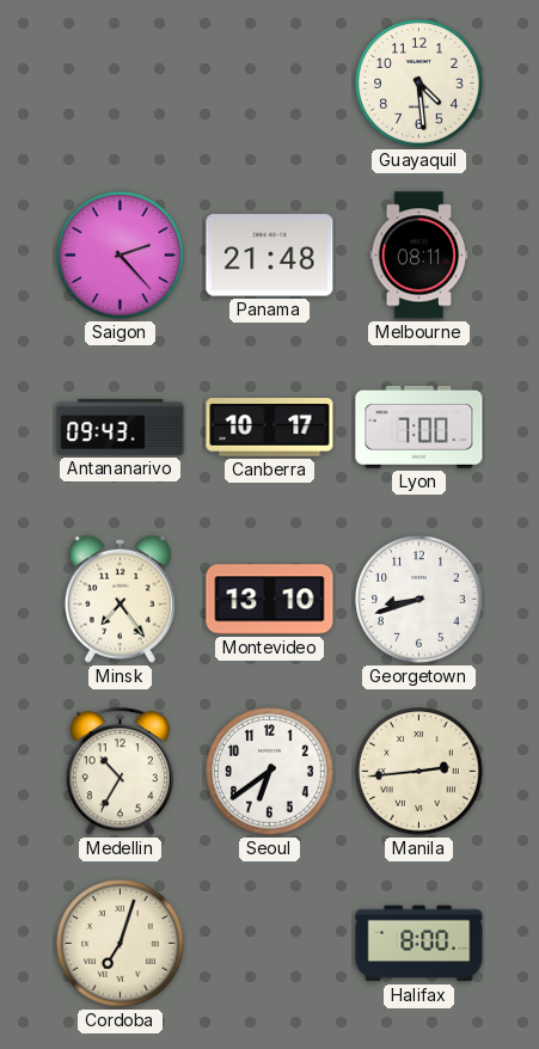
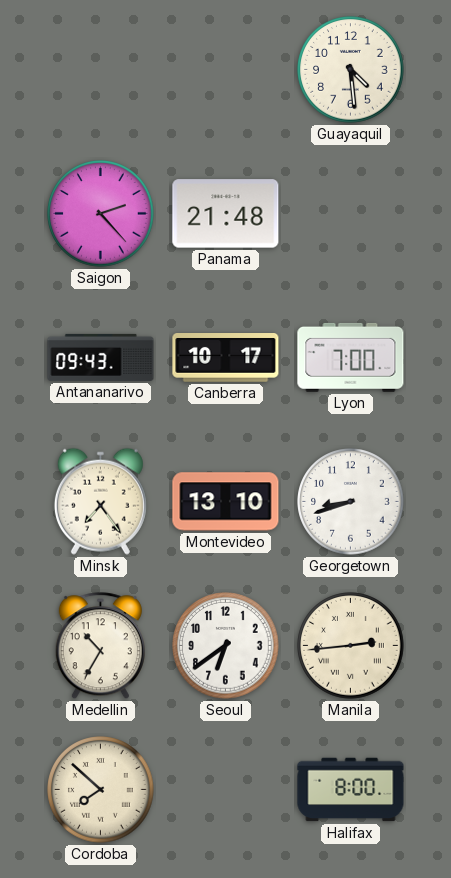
Melbourne: 08:11 -> none (419, 256)
Cordoba: 7:03 -> 7:52 (101, 790)
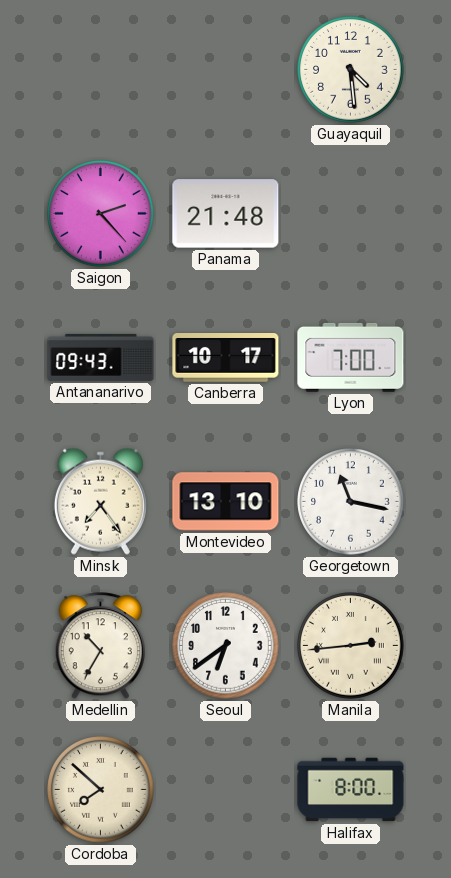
Georgetown: 8:42 -> 11:17 (351, 502)
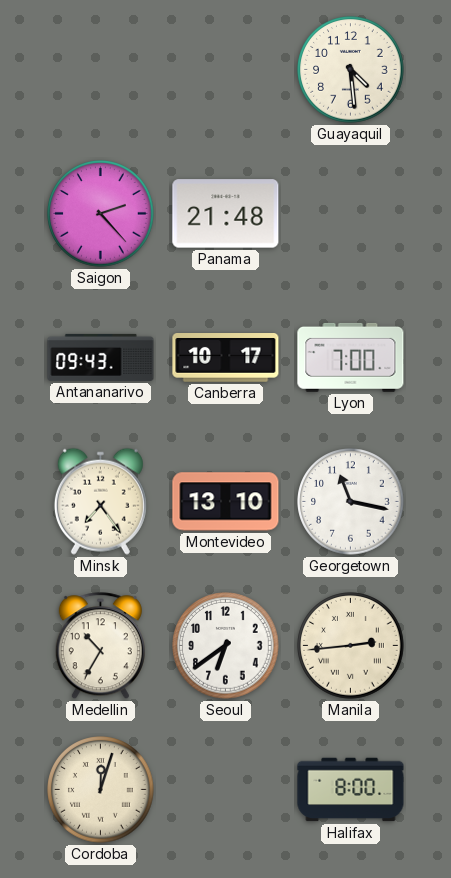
Cordoba: 7:52 -> 12:03 (101, 790)
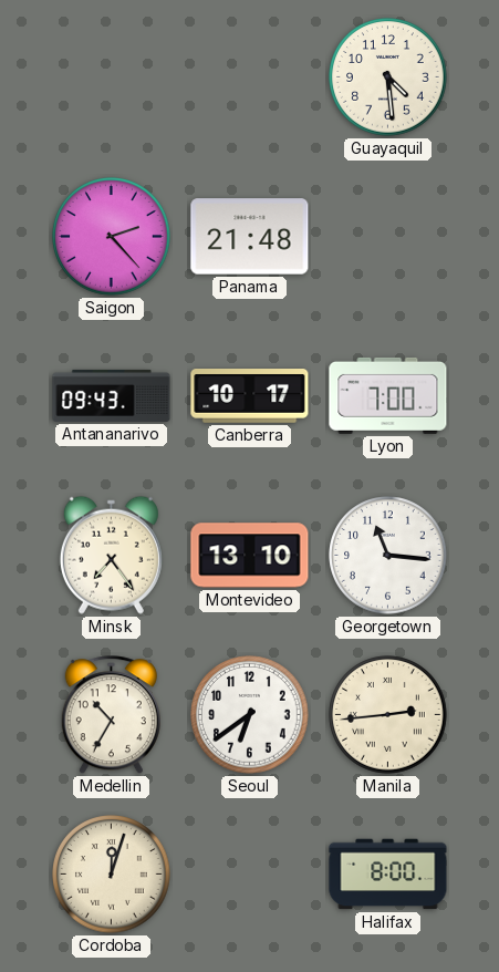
Georgetown: 11:17 -> 11:16 (388, 556)
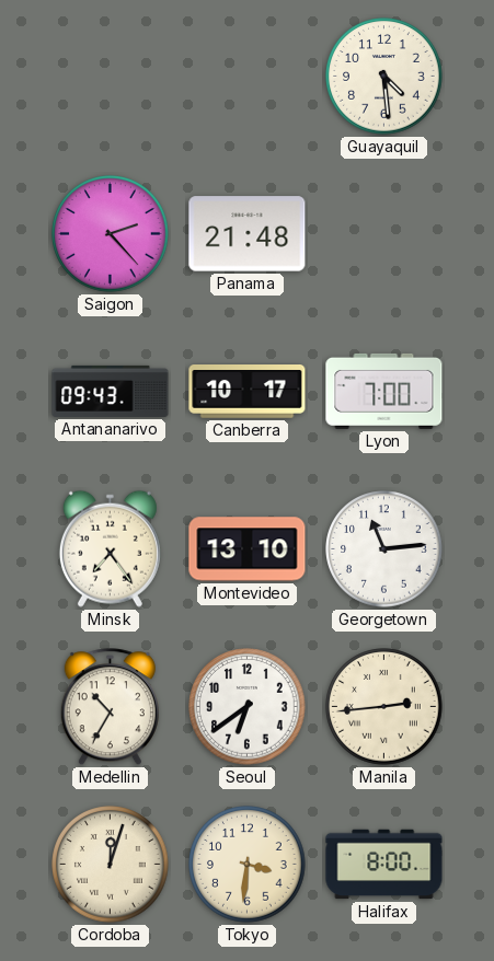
Georgetown: 11:16 -> 11:14 (384, 549)
Tokyo: none -> 3:31 (248, 865)
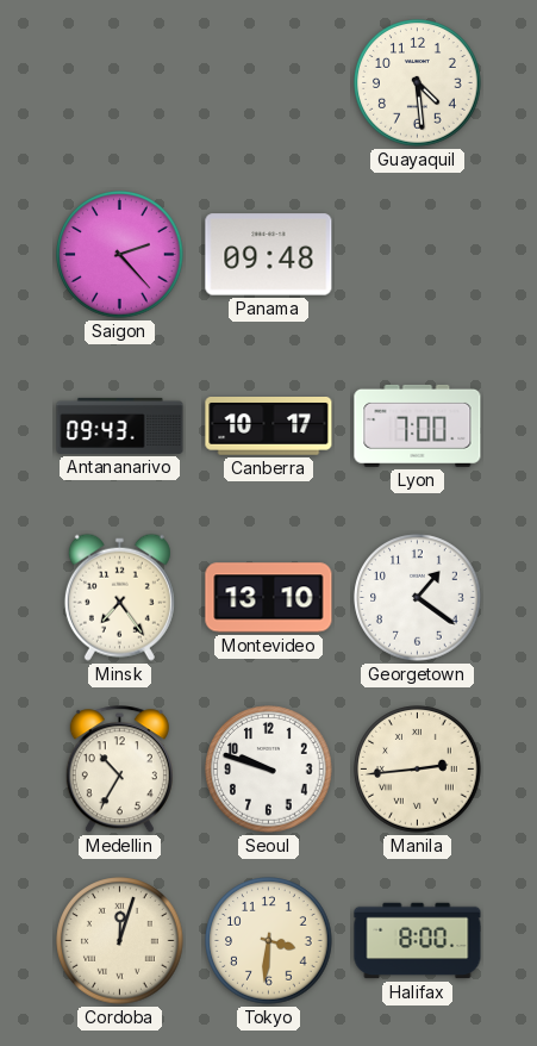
Panama: 21:48 -> 09:48 (269, 255)
Georgetown: 11:14 -> 1:21 (418, 598)
Seoul: 6:39 -> 9:48 (269, 770)
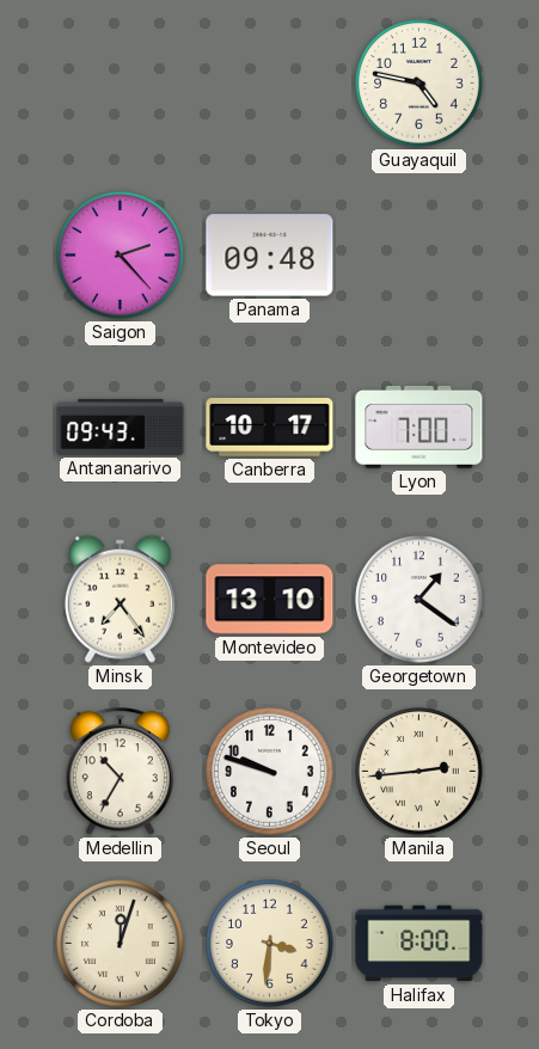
Guayaquil: 4:29 -> 4:47 (419, 84)
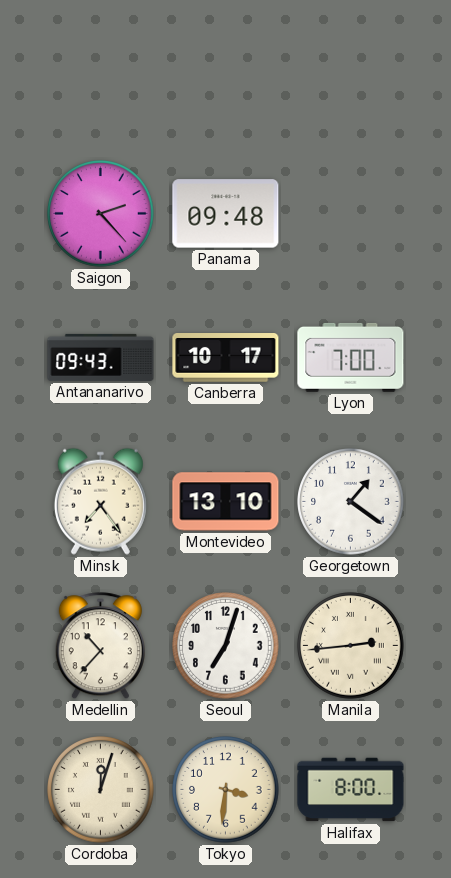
Guayaquil: 4:47 -> none (419, 84)
Medellin: 10:35 -> 10:37 (100, 646)
Seoul: 9:48 -> 7:03 (226, 646)
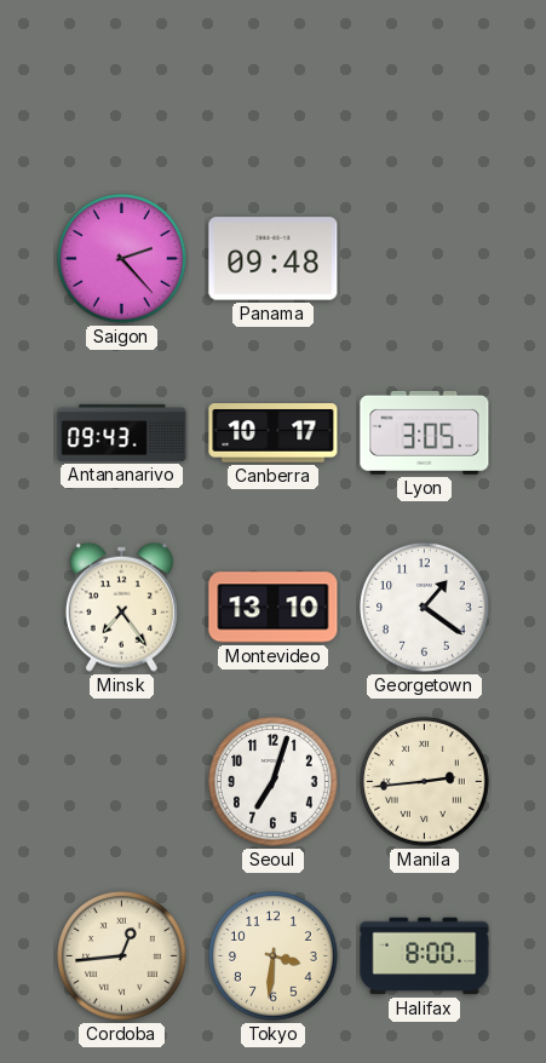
Lyon: 7:00 -> 3:05 (425, 432)
Medellin: 10:37 -> none (100, 646)
Cordoba: 12:03 -> 12:44 (122, 956)
